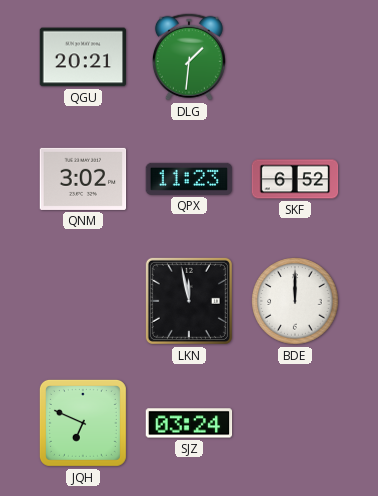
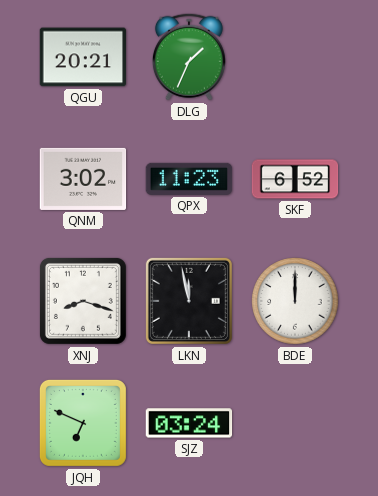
DLG: 1:31 -> 1:34 (189, 57)
XNJ: none -> 8:18 (83, 301)
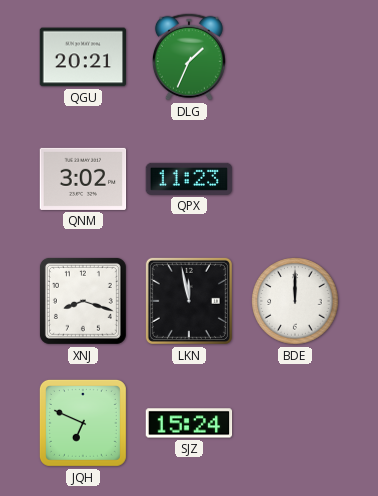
SKF: 6:52 -> none (295, 179)
SJZ: 03:24 -> 15:24 (189, 423)
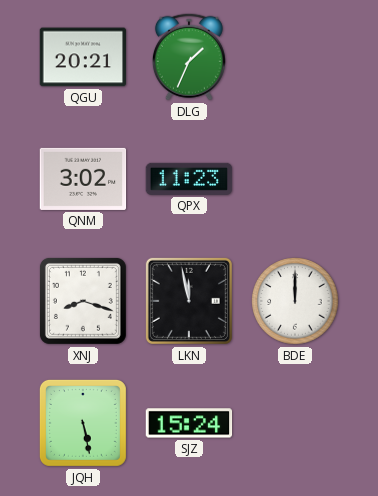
JQH: 6:49 -> 5:28 (83, 423)
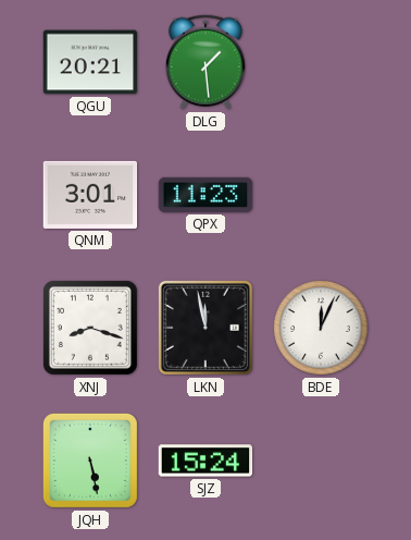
DLG: 1:34 -> 1:29 (205, 62)
QNM: 3:02 -> 3:01 (90, 195)
BDE: 12:00 -> 12:04 (321, 328)
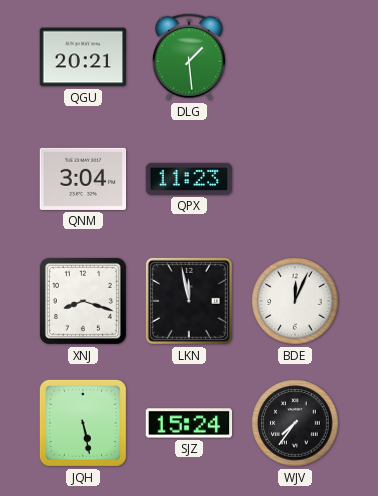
QNM: 3:01 -> 3:04 (83, 179)
WJV: none -> 7:36 (295, 423)
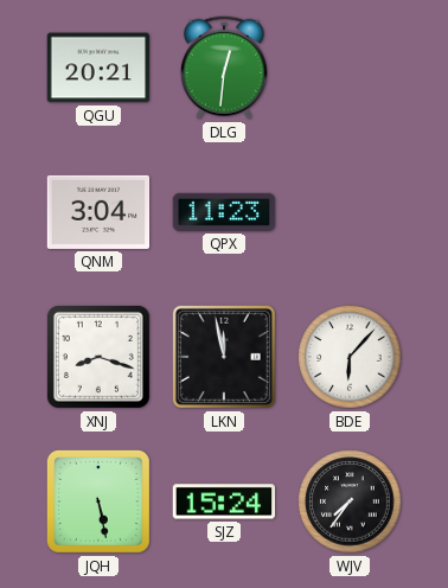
DLG: 1:29 -> 12:31 (224, 68)
BDE: 12:04 -> 6:07 (350, 357)
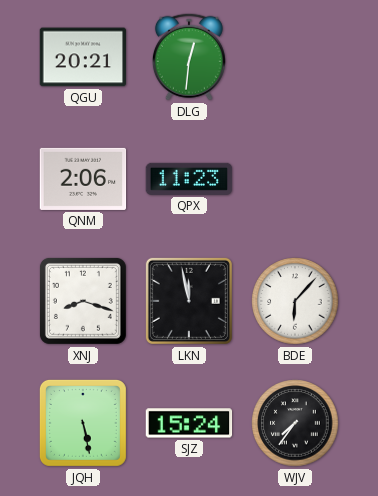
QNM: 3:04 -> 2:06 (83, 179)
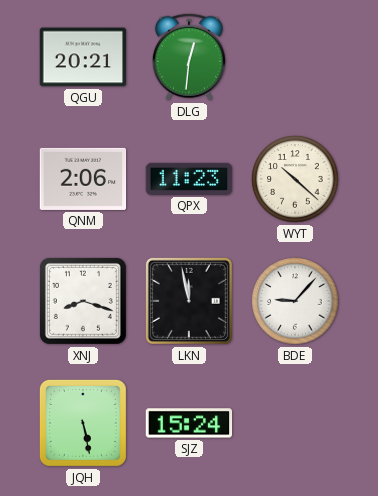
WYT: none -> 10:22 (295, 179)
BDE: 6:07 -> 9:07 (295, 301)
WJV: 7:36 -> none (295, 423)
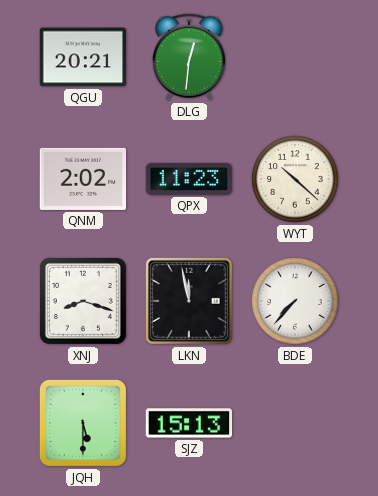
QNM: 2:06 -> 2:02 (83, 179)
BDE: 9:07 -> 7:37 (295, 301)
JQH: 5:28 -> 5:30 (83, 423)
SJZ: 15:24 -> 15:13 (189, 423)
